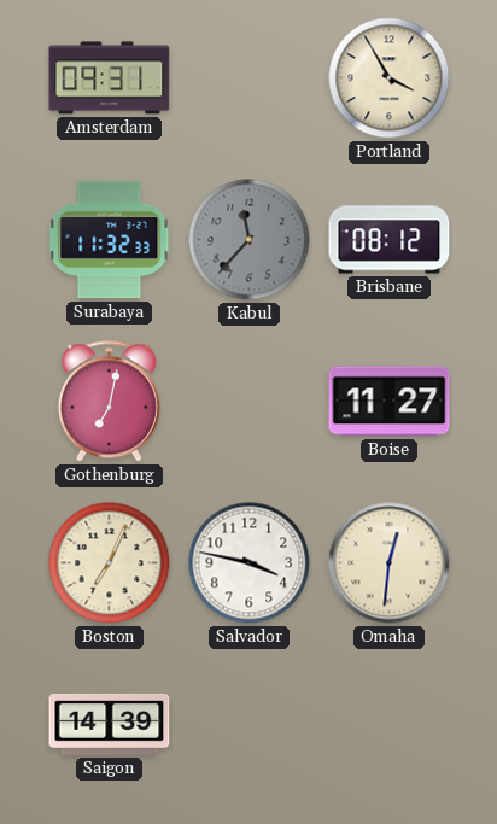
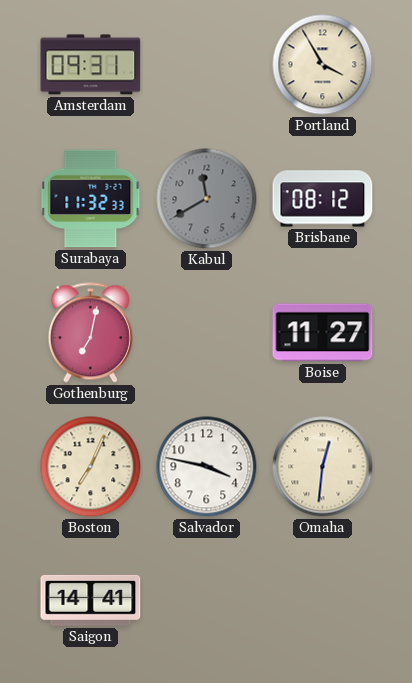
Kabul: 11:37 -> 11:40 (207, 199)
Saigon: 14:39 -> 14:41 (91, 600)
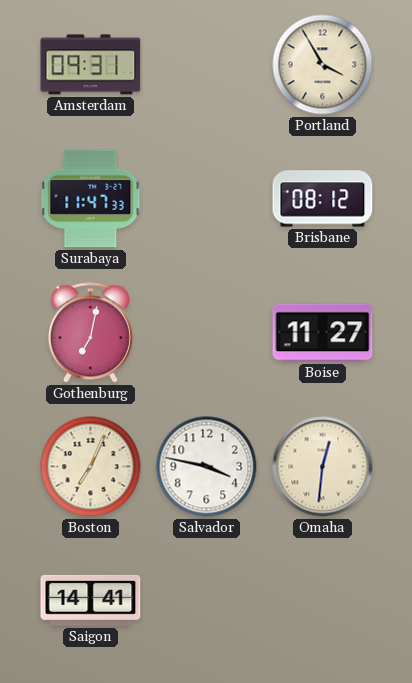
Surabaya: 11:32 -> 11:47 (91, 199)
Kabul: 11:40 -> none (207, 199)
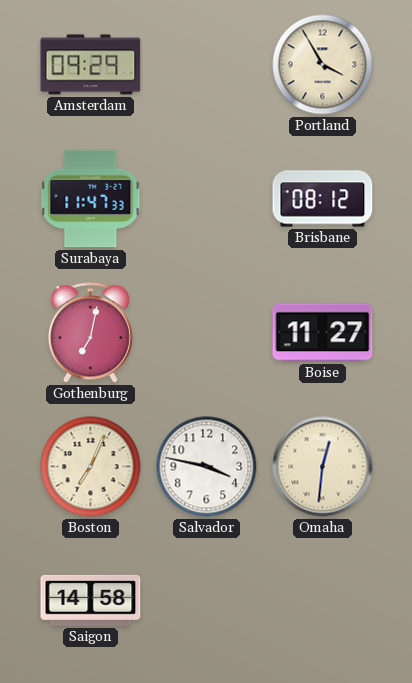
Amsterdam: 09:31 -> 09:29 (91, 65)
Saigon: 14:41 -> 14:58 (91, 600)
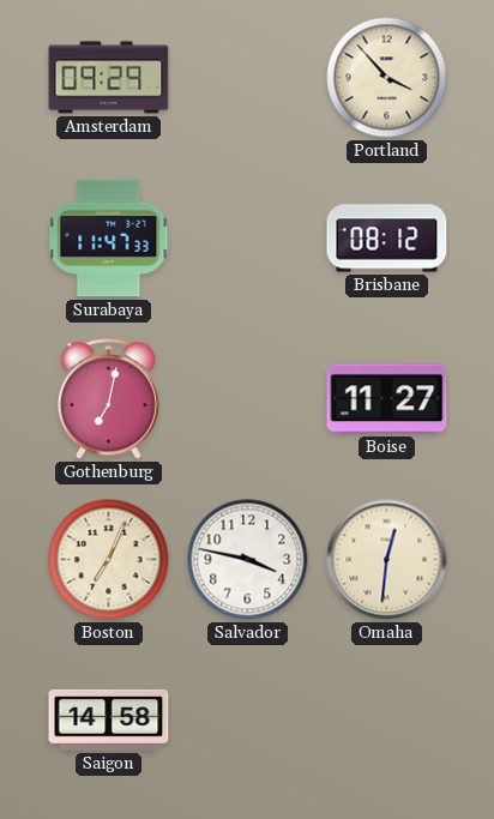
Portland: 3:55 -> 3:53 (387, 78)
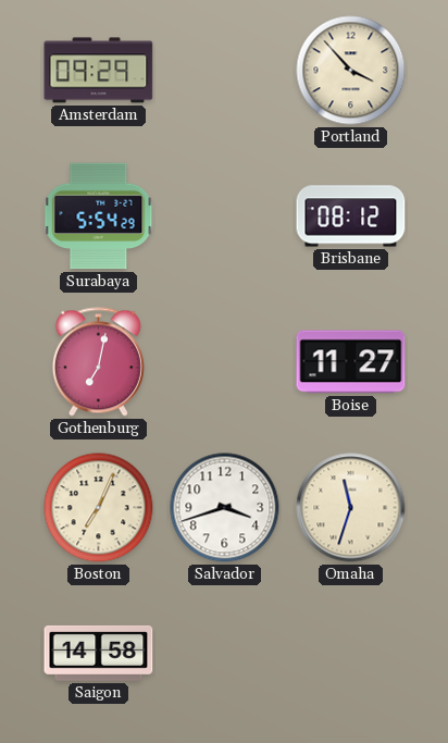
Surabaya: 11:47 -> 5:54 (99, 216)
Salvador: 3:47 -> 3:42 (225, 508)
Omaha: 12:31 -> 11:33 (351, 508)
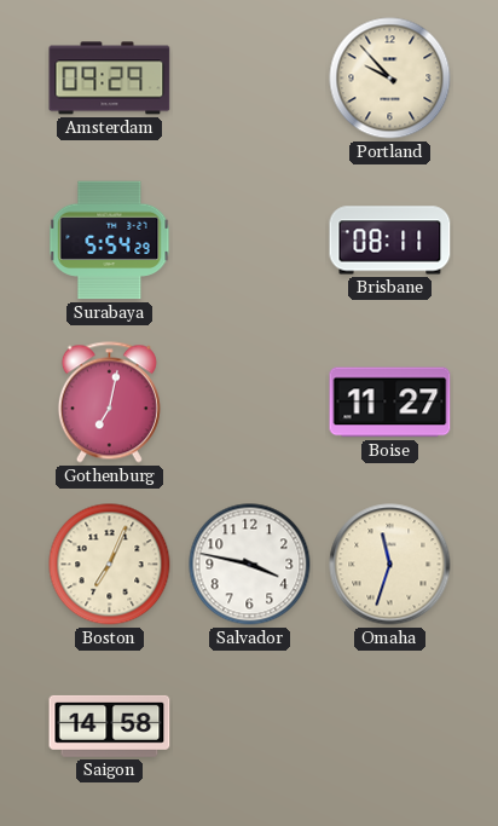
Portland: 3:53 -> 9:53 (390, 79)
Brisbane: 08:12 -> 08:11 (390, 241)
Salvador: 3:42 -> 3:47 (250, 565)
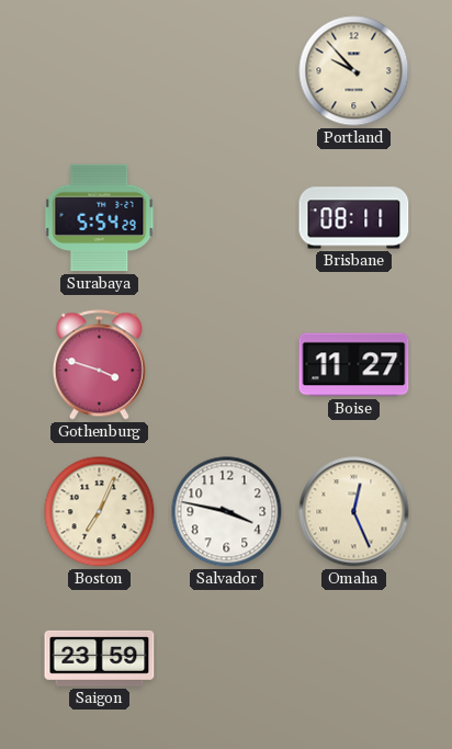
Amsterdam: 09:29 -> none (110, 79)
Gothenburg: 7:02 -> 3:48 (99, 365)
Omaha: 11:33 -> 12:26 (354, 512)
Saigon: 14:58 -> 23:59 (100, 658)
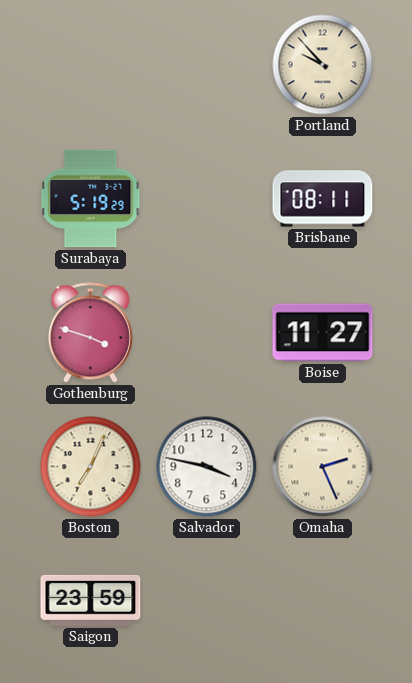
Surabaya: 5:54 -> 5:19 (91, 199)
Omaha: 12:26 -> 2:26 (323, 467)
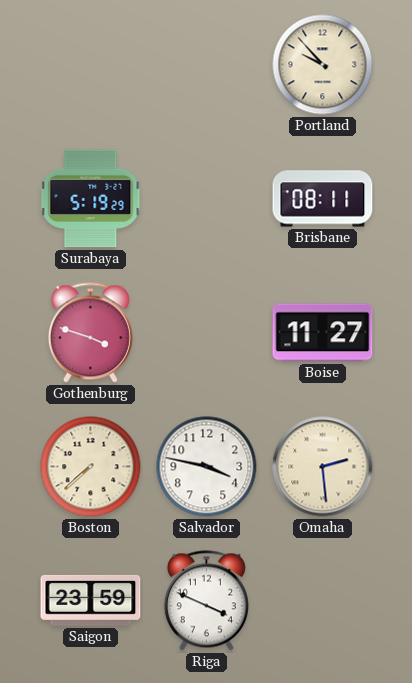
Boston: 7:04 -> 7:38 (91, 467)
Omaha: 2:26 -> 2:29 (323, 467)
Riga: none -> 3:49 (206, 601)
